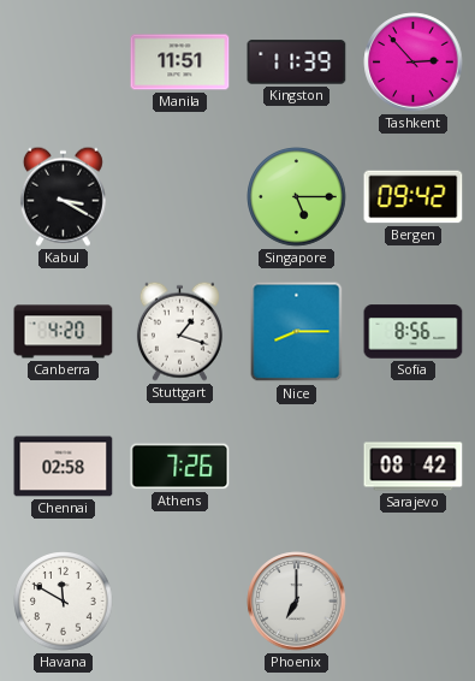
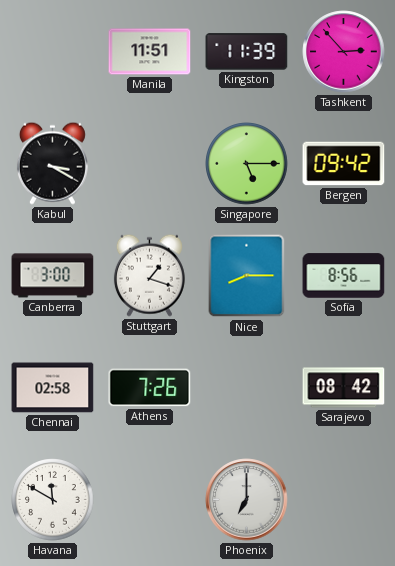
Canberra: 4:20 -> 3:00 (53, 276)
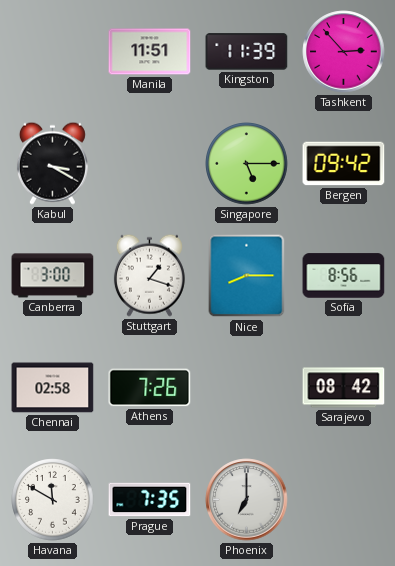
Prague: none -> 7:35 (150, 500)
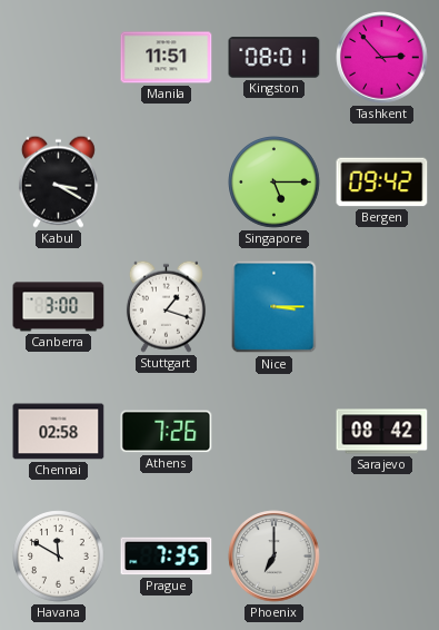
Kingston: 11:39 -> 08:01 (275, 58)
Nice: 8:15 -> 3:15 (275, 307)
Sofia: 8:56 -> none (344, 276)
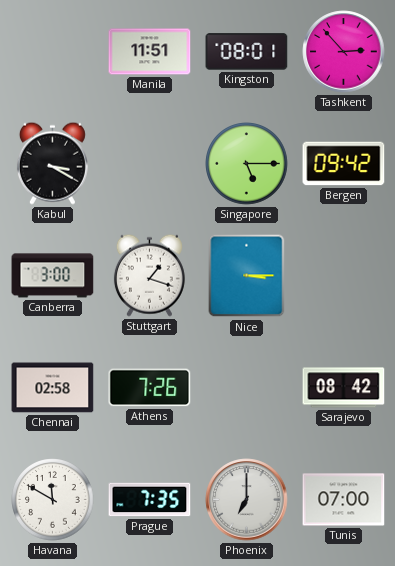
Tunis: none -> 07:00 (344, 500)
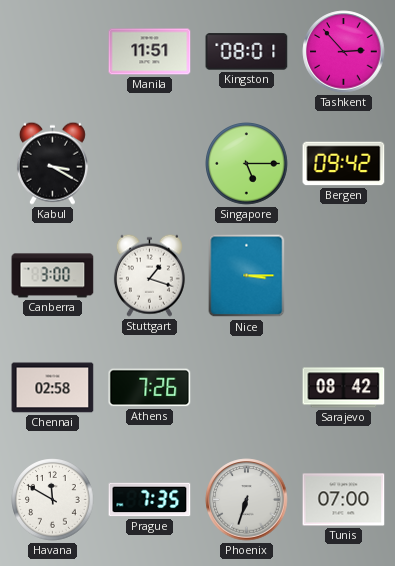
Phoenix: 7:00 -> 6:33 (247, 500)
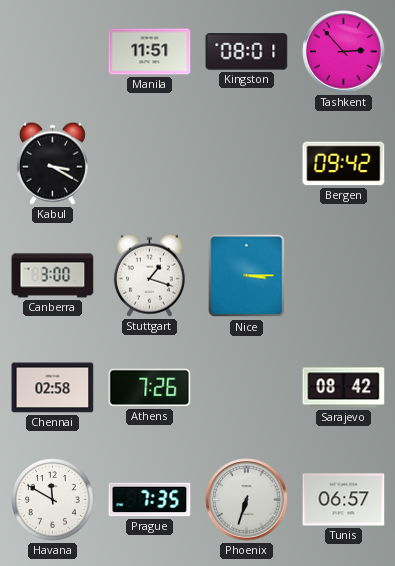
Singapore: 5:15 -> none (247, 164)
Tunis: 07:00 -> 06:57 (344, 500)
